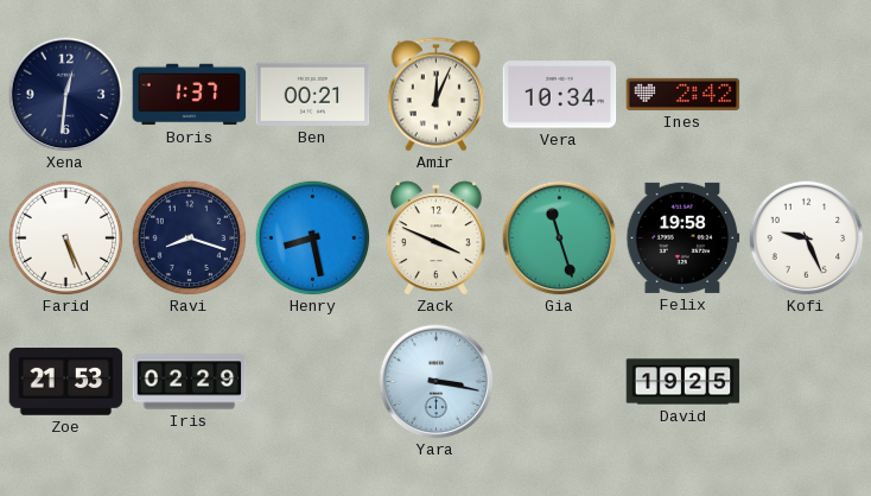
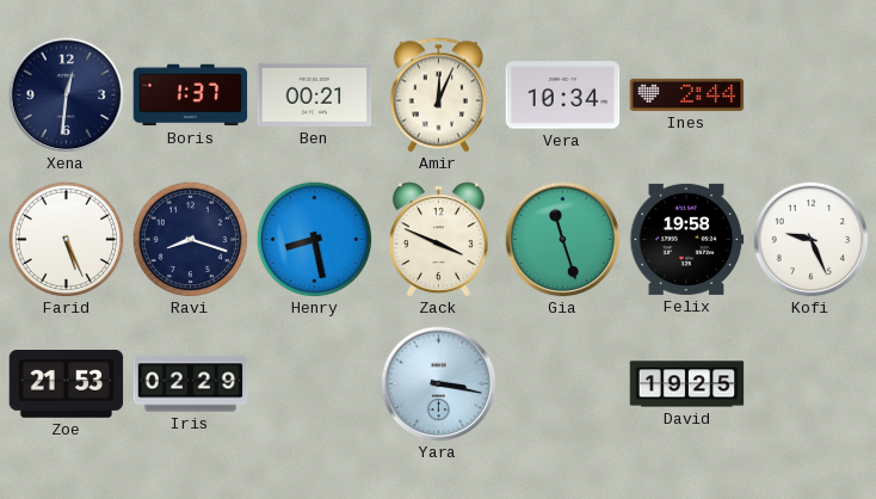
Ines: 2:42 -> 2:44 (687, 94)
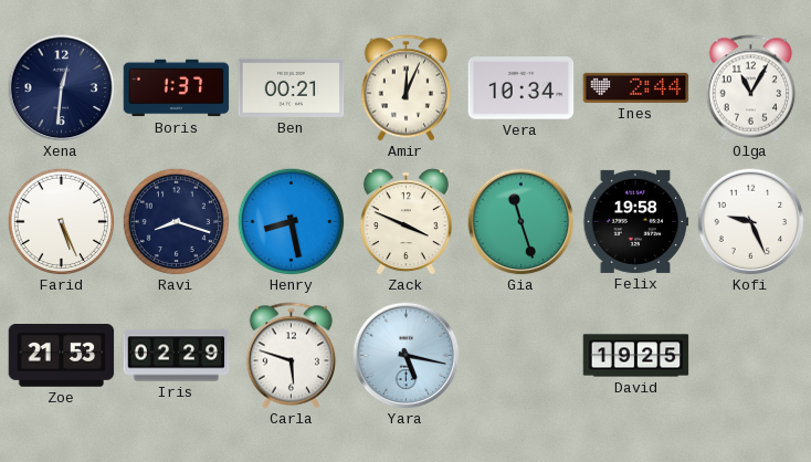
Olga: none -> 11:05 (751, 88)
Carla: none -> 5:48 (292, 356)
Yara: 3:17 -> 5:17 (407, 356)
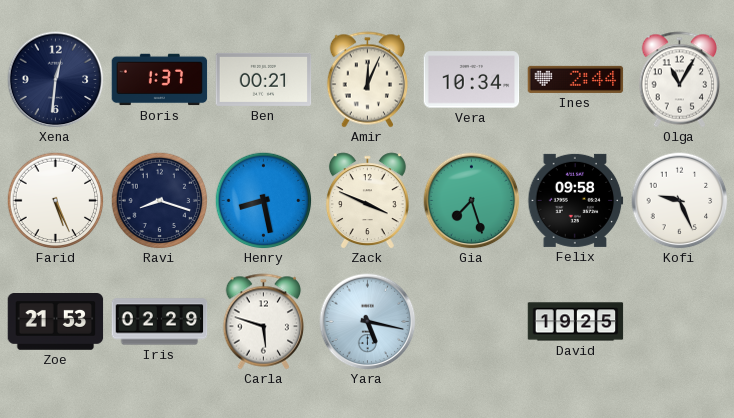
Gia: 11:27 -> 7:27 (472, 201)
Felix: 19:58 -> 09:58 (576, 200)
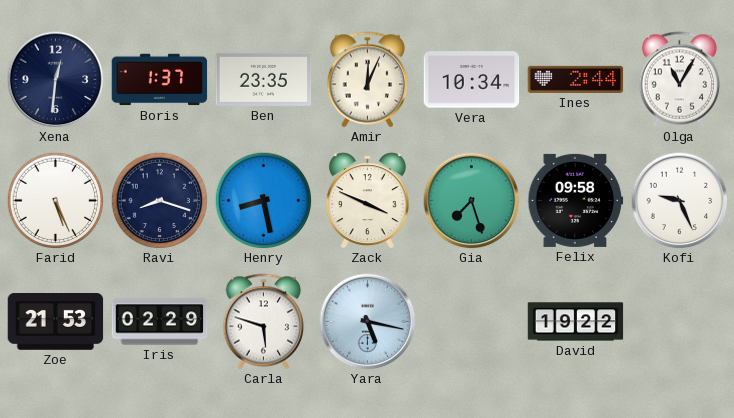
Ben: 00:21 -> 23:35 (264, 79)
David: 19:25 -> 19:22 (576, 322)
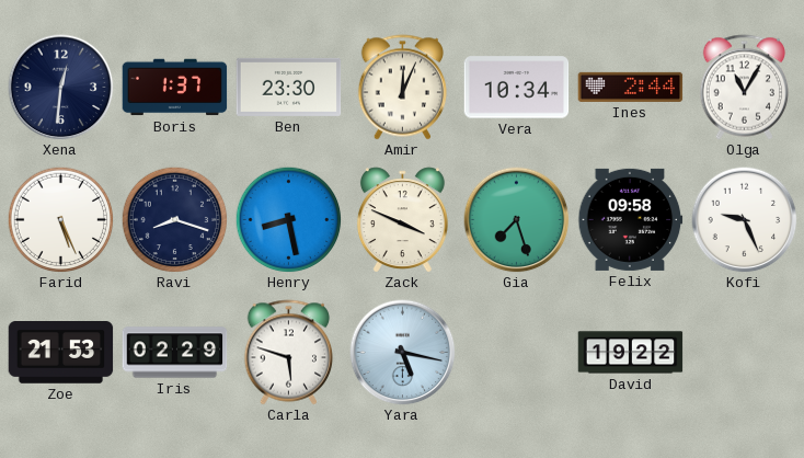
Ben: 23:35 -> 23:30 (289, 87)
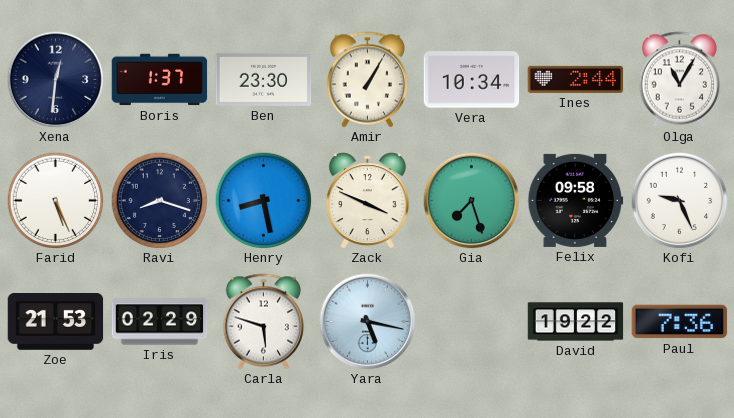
Amir: 12:04 -> 1:05 (368, 80)
Paul: none -> 7:36 (680, 322)
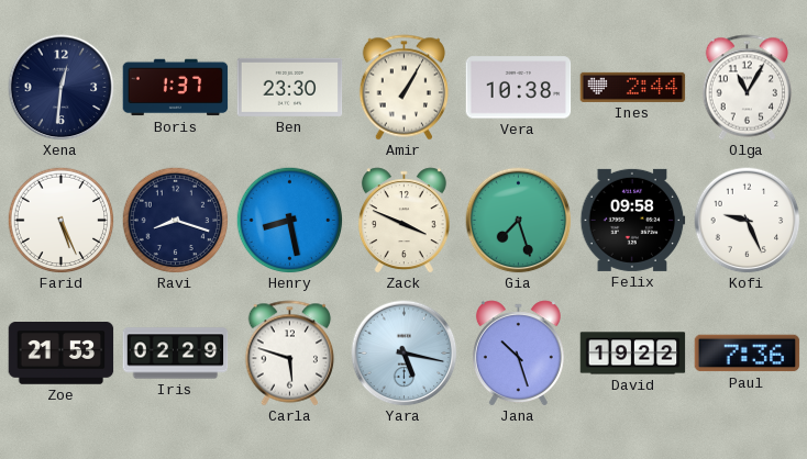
Vera: 10:34 -> 10:38 (519, 88)
Jana: none -> 10:27 (518, 354)
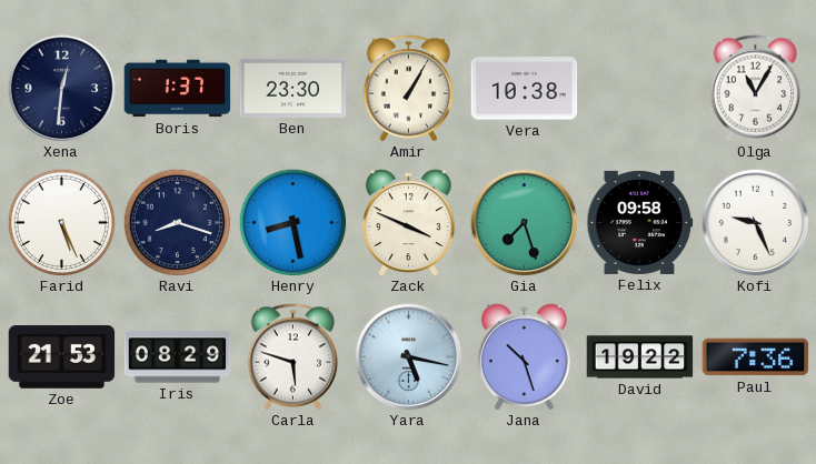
Ines: 2:44 -> none (633, 87)
Iris: 02:29 -> 08:29 (178, 357)
